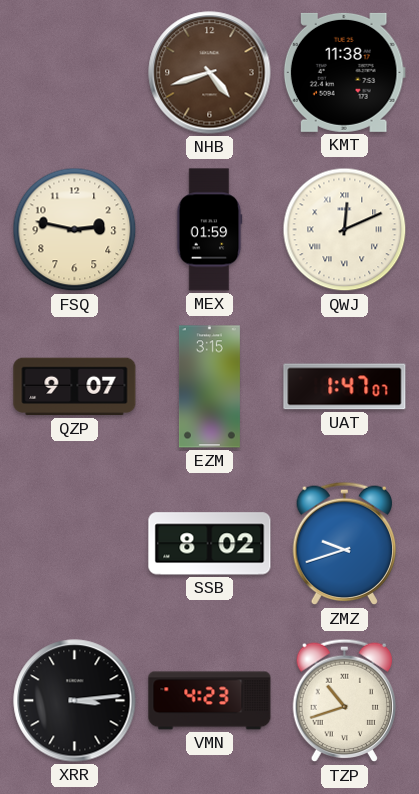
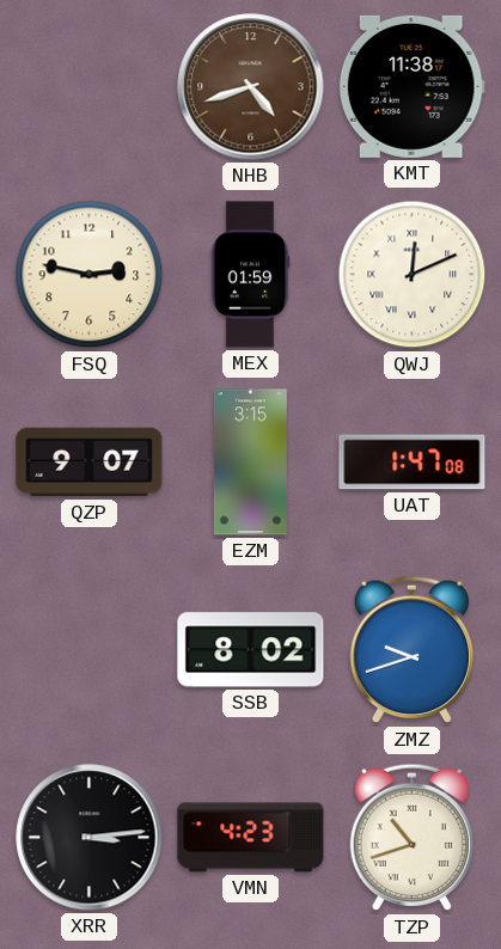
UAT: 1:47:07 -> 1:47:08 (413, 463)
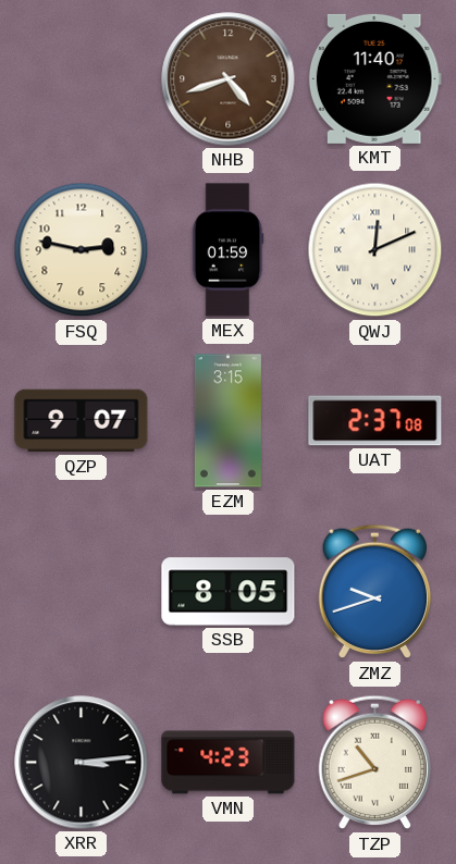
KMT: 11:38 -> 11:40 (374, 78)
UAT: 1:47 -> 2:37 (375, 421)
SSB: 8:02 -> 8:05 (229, 592)
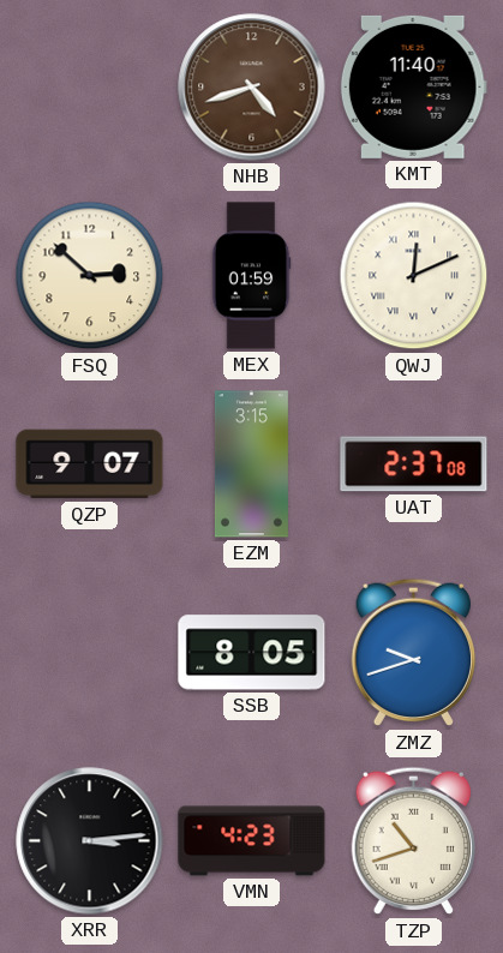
FSQ: 2:47 -> 2:52 (90, 276)
